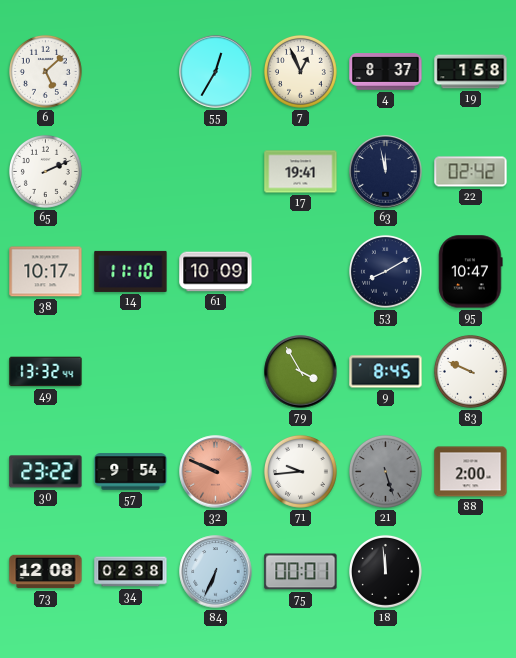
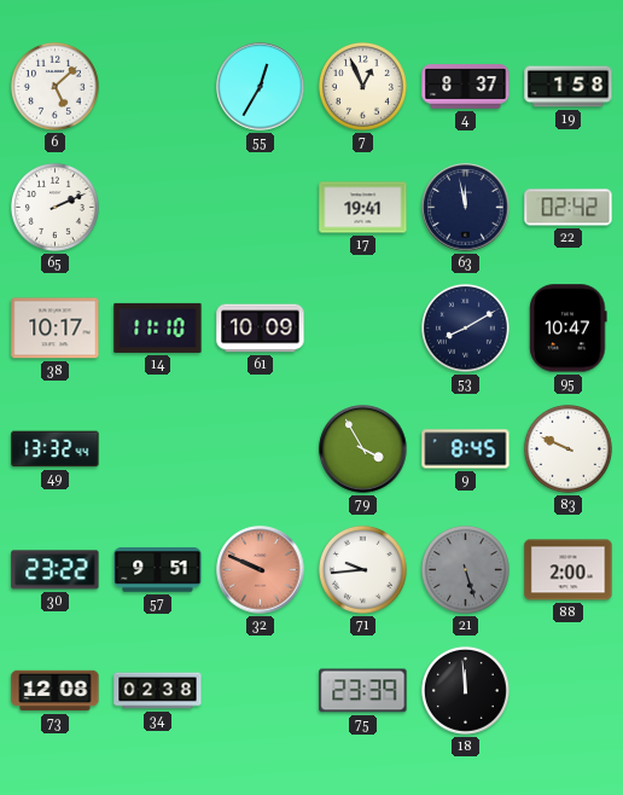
57: 9:54 -> 9:51 (158, 570)
84: 6:34 -> none (216, 572)
75: 00:01 -> 23:39 (363, 691)
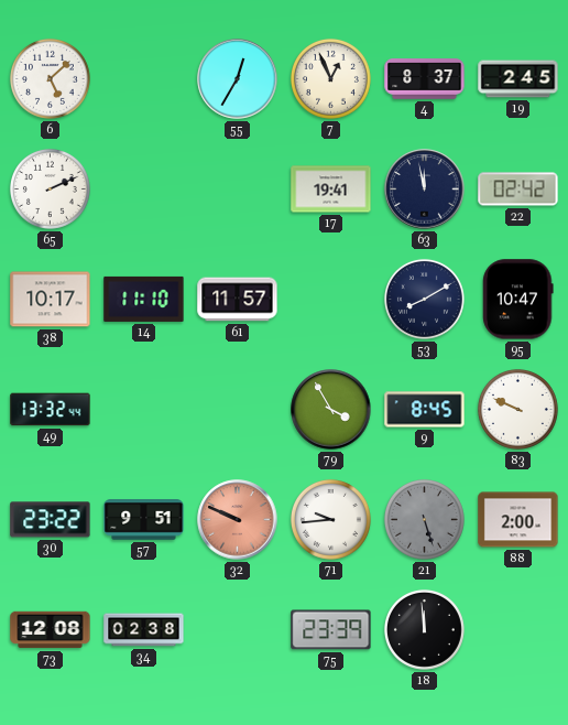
19: 1:58 -> 2:45 (518, 79)
61: 10:09 -> 11:57 (238, 300)
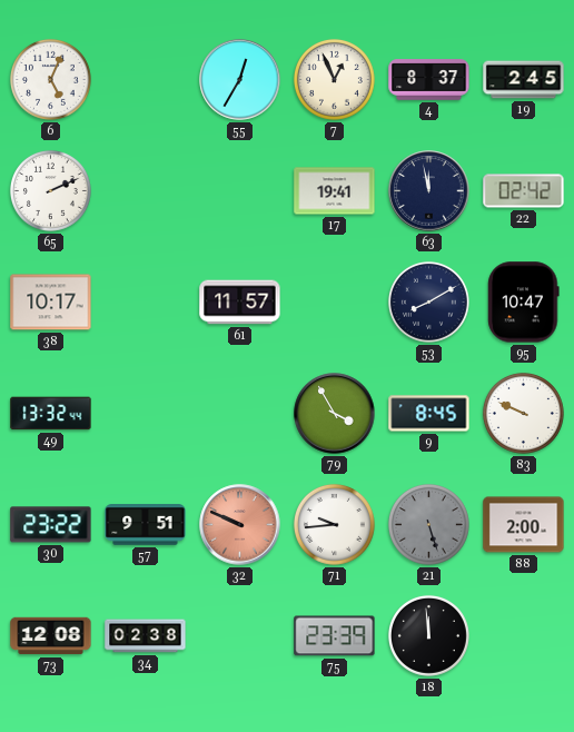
6: 5:08 -> 5:04 (50, 79)
14: 11:10 -> none (144, 299)
